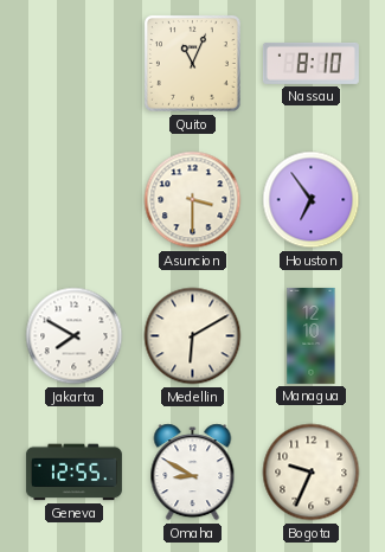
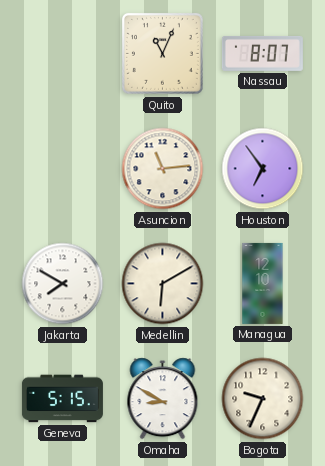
Nassau: 8:10 -> 8:07 (262, 53)
Asuncion: 3:30 -> 11:14 (163, 169)
Geneva: 12:55 -> 5:15 (62, 399)
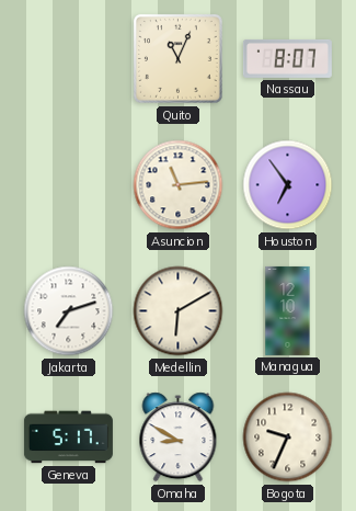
Jakarta: 7:50 -> 7:12 (69, 311)
Geneva: 5:15 -> 5:17 (68, 438)
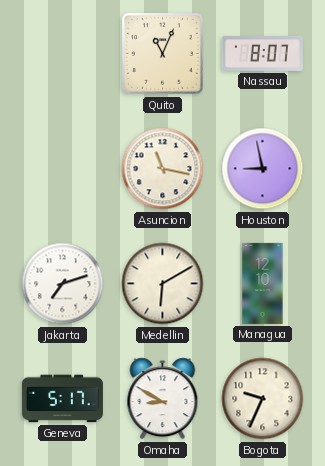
Asuncion: 11:14 -> 11:17 (163, 169)
Houston: 6:54 -> 8:58 (263, 169)
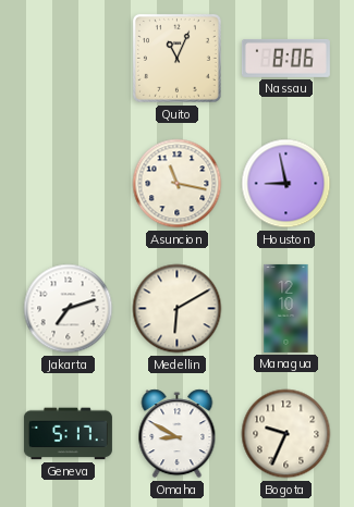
Nassau: 8:07 -> 8:06 (285, 58)
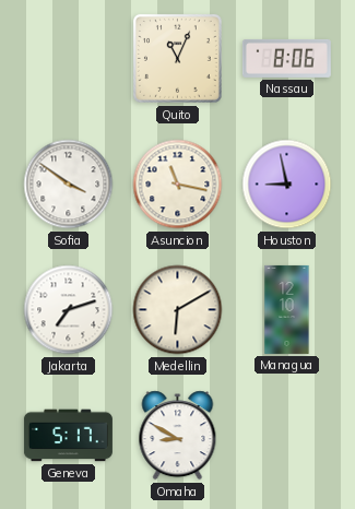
Sofia: none -> 3:51 (69, 185)
Bogota: 9:34 -> none (286, 434)
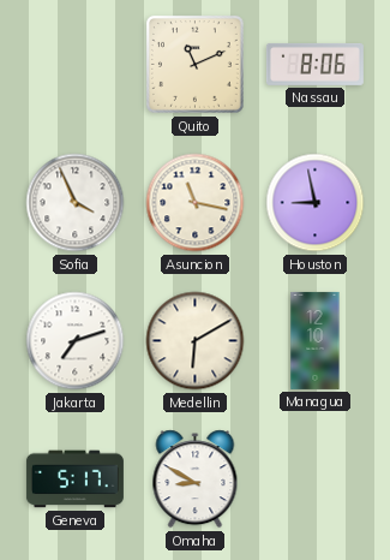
Quito: 11:04 -> 11:11 (194, 64)
Sofia: 3:51 -> 3:56 (76, 203)
